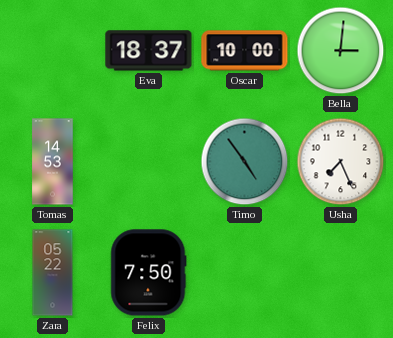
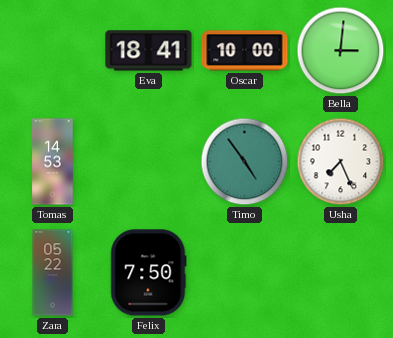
Eva: 18:37 -> 18:41 (149, 51)
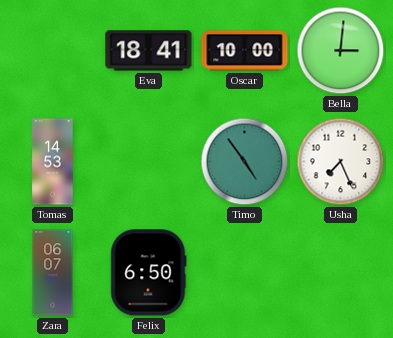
Zara: 05:22 -> 06:07 (53, 273)
Felix: 7:50 -> 6:50 (149, 273)
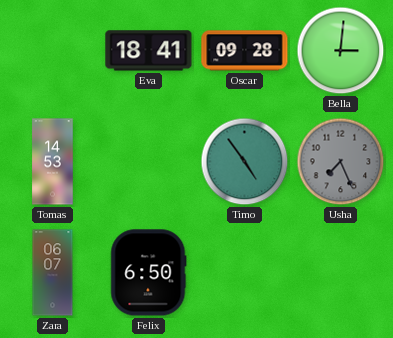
Oscar: 10:00 -> 09:28 (245, 51)
Usha dial: white -> grey (341, 162)
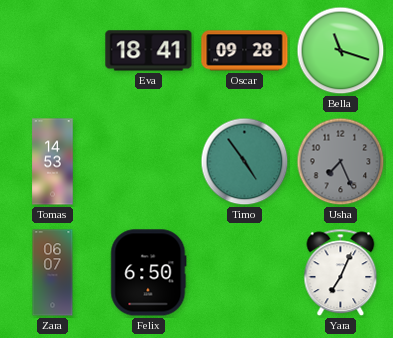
Bella: 3:01 -> 11:18 (341, 51)
Yara: none -> 7:04 (341, 273)
